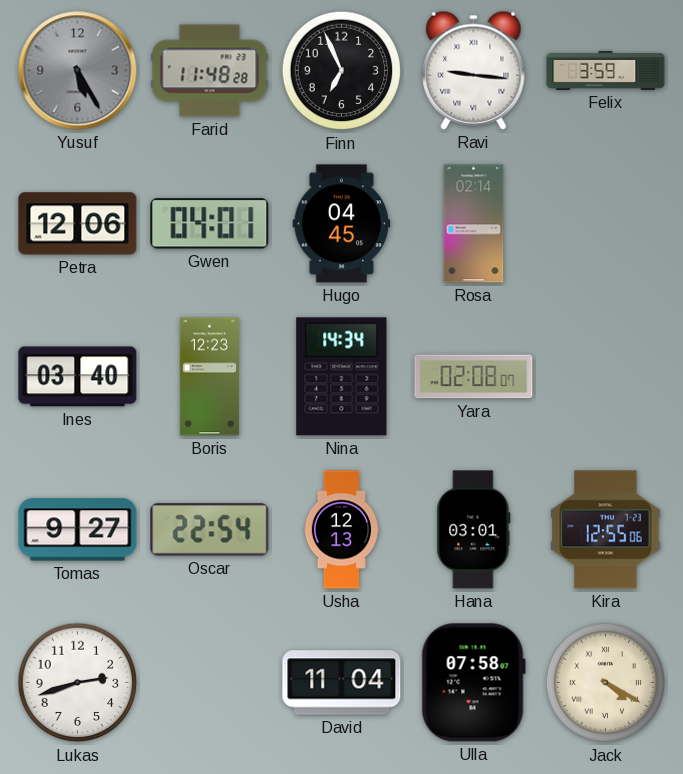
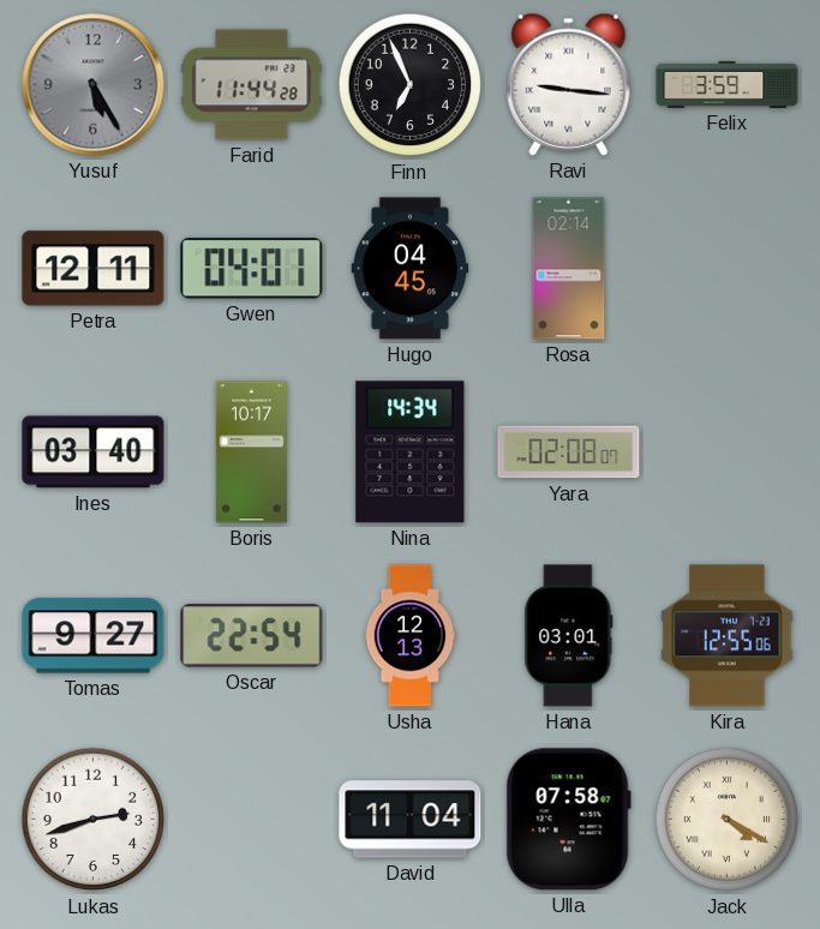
Farid: 11:48 -> 11:44 (252, 85)
Petra: 12:06 -> 12:11 (94, 269)
Boris: 12:23 -> 10:17 (251, 452)
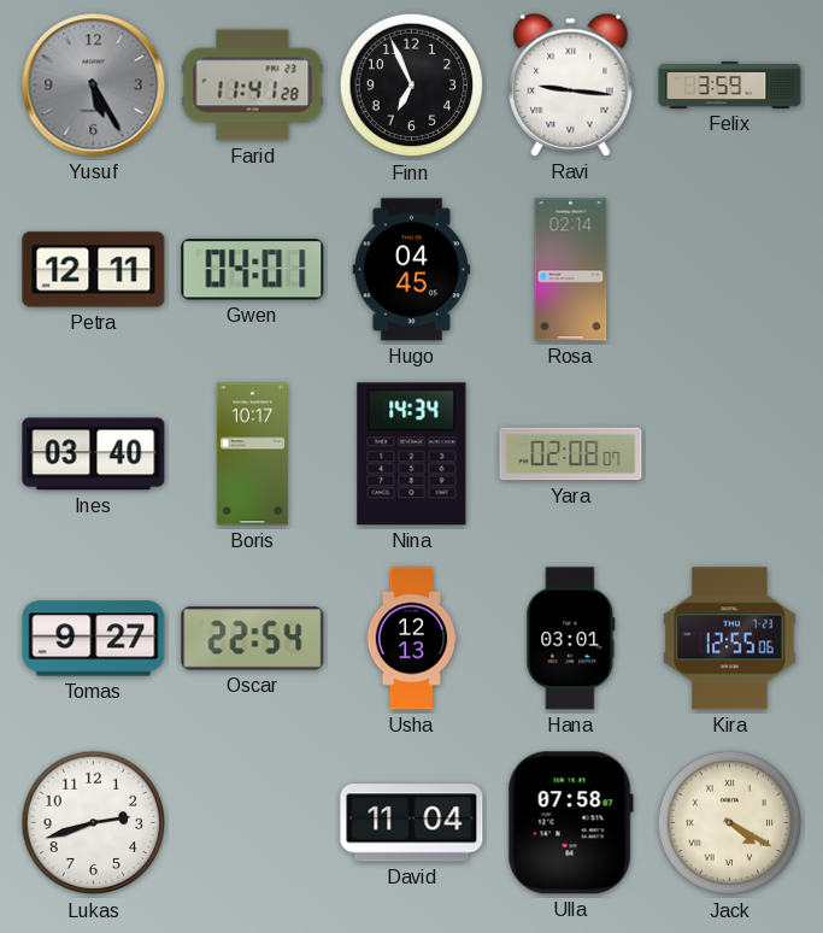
Farid: 11:44 -> 11:41 (253, 86)
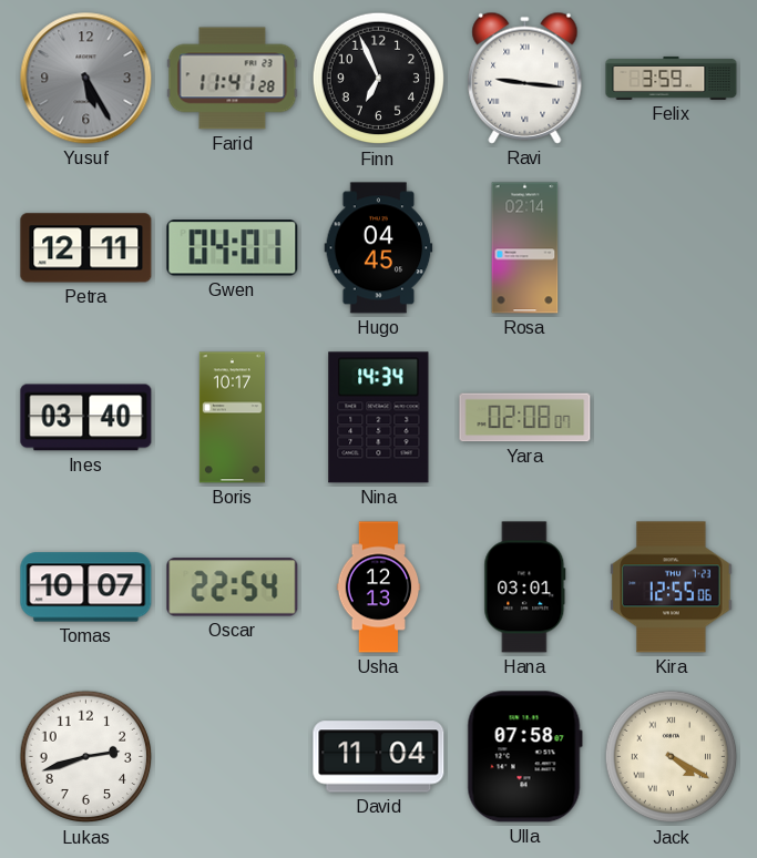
Tomas: 9:27 -> 10:07 (86, 588)
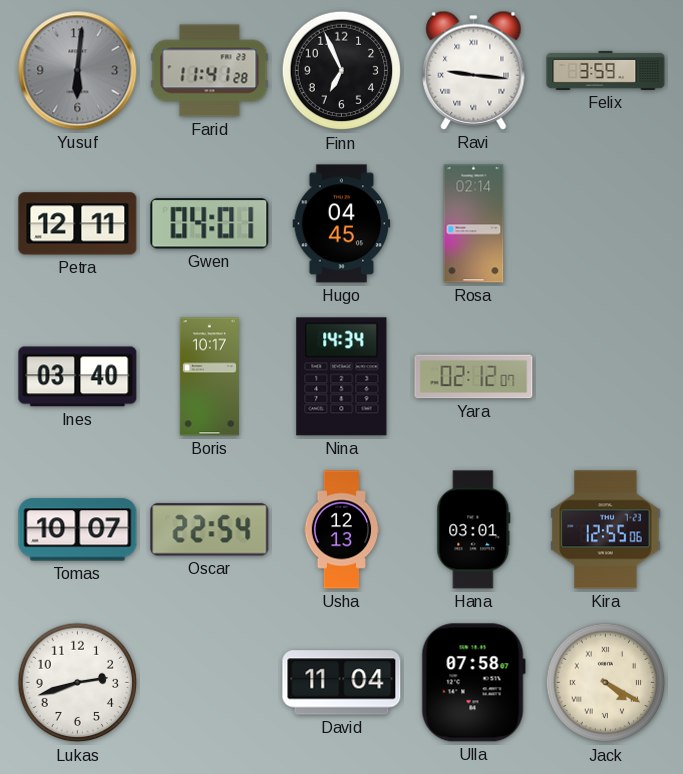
Yusuf: 5:25 -> 6:01 (78, 71)
Yara: 02:08 -> 02:12 (474, 377)
